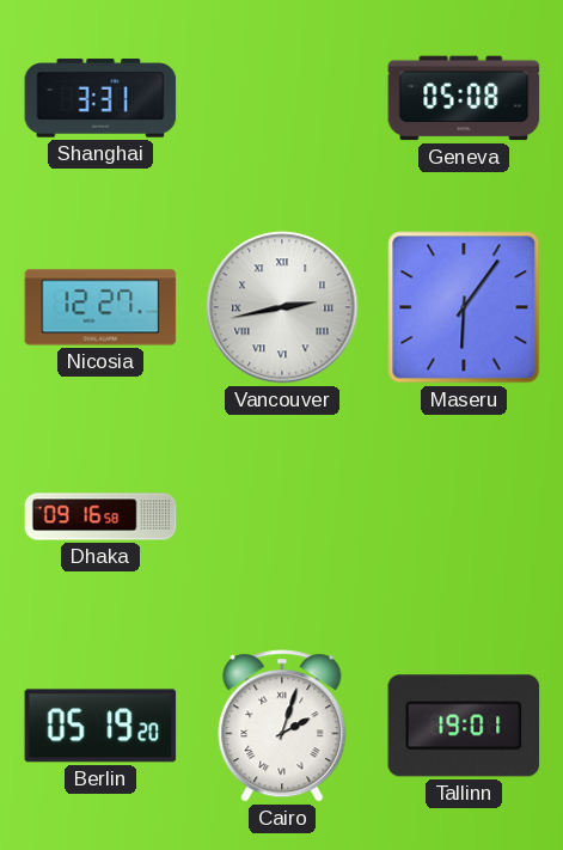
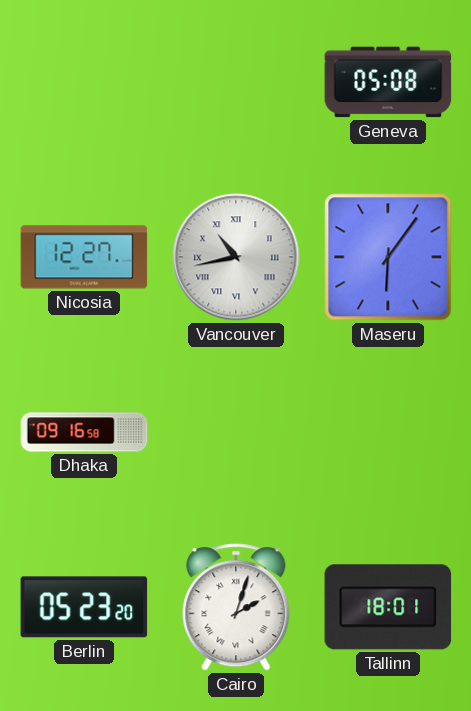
Shanghai: 3:31 -> none (100, 98)
Vancouver: 2:43 -> 10:43 (236, 257)
Berlin: 05:19 -> 05:23 (84, 607)
Tallinn: 19:01 -> 18:01 (388, 607)
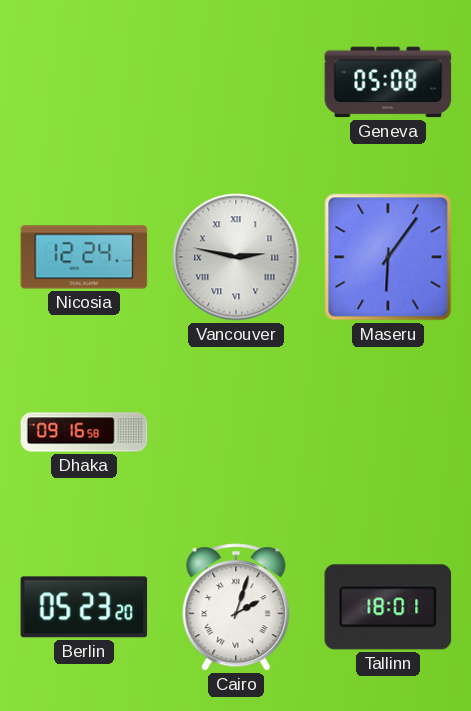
Nicosia: 12:27 -> 12:24 (84, 257)
Vancouver: 10:43 -> 2:47 (236, 257)
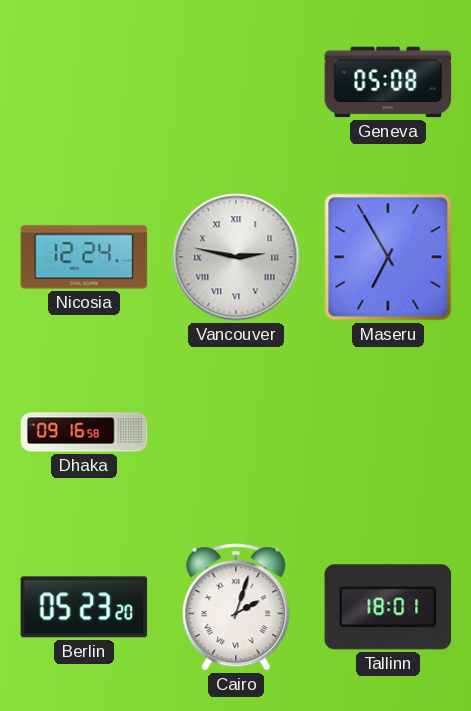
Maseru: 6:06 -> 6:55 (388, 257)
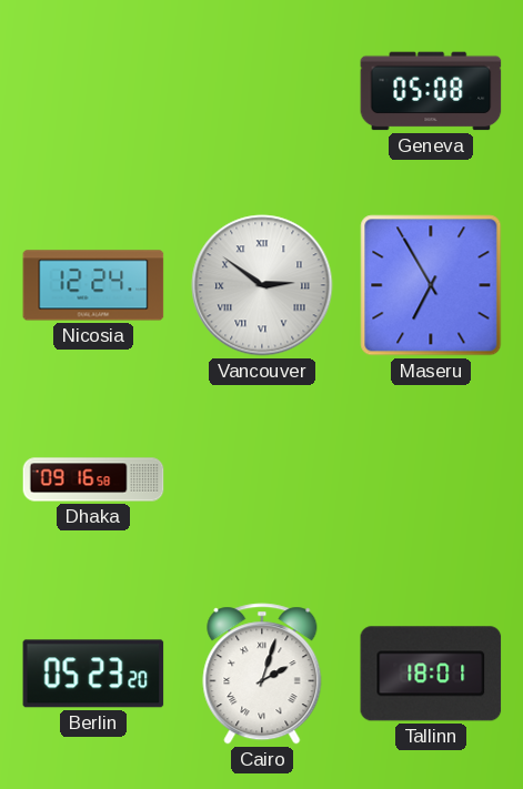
Vancouver: 2:47 -> 2:51 (262, 285)
